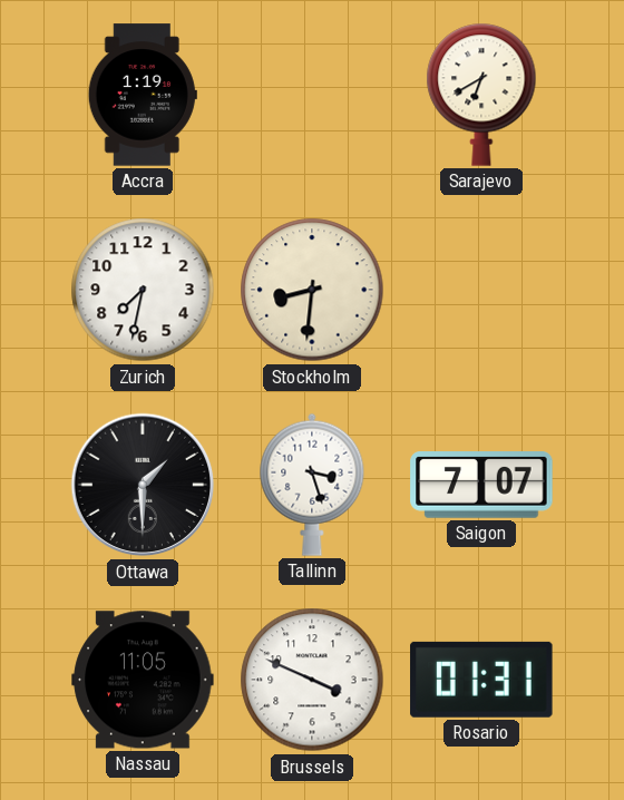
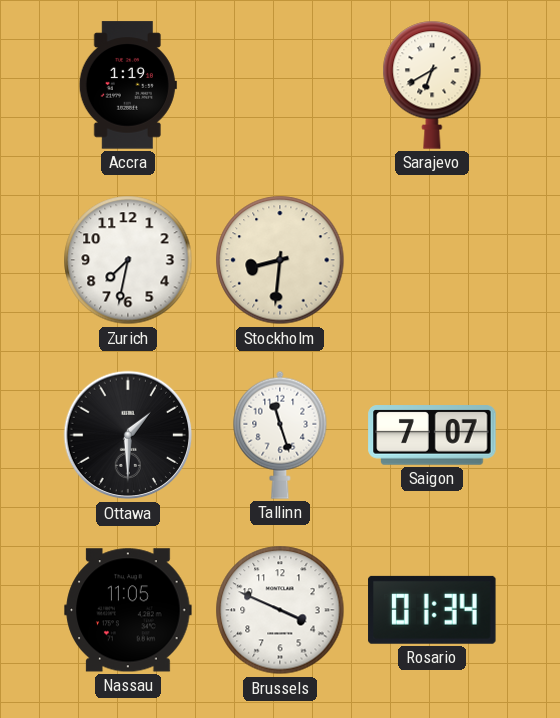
Tallinn: 3:27 -> 11:27 (280, 435)
Rosario: 01:31 -> 01:34 (432, 610)
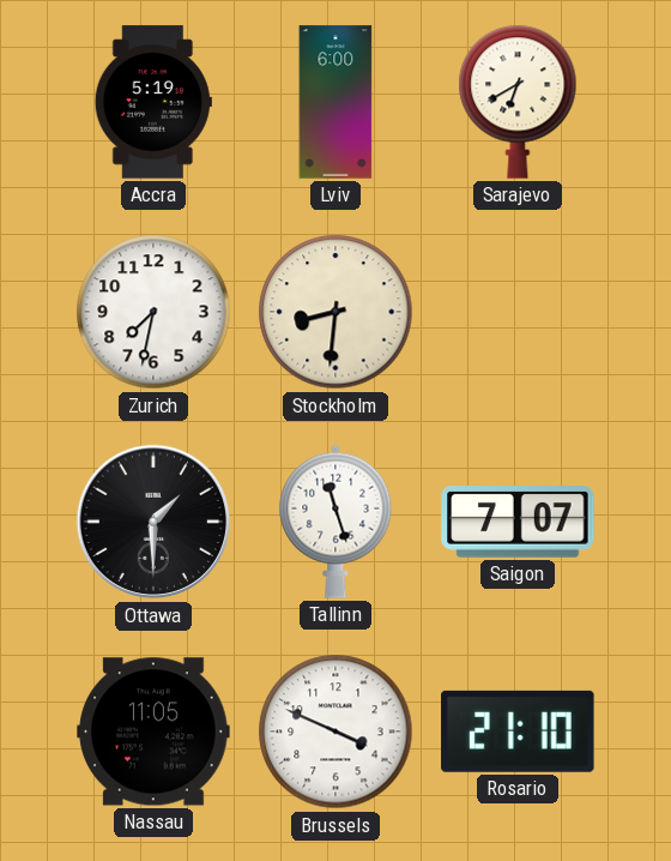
Accra: 1:19 -> 5:19 (153, 102)
Lviv: none -> 6:00 (335, 102)
Rosario: 01:34 -> 21:10 (518, 731)
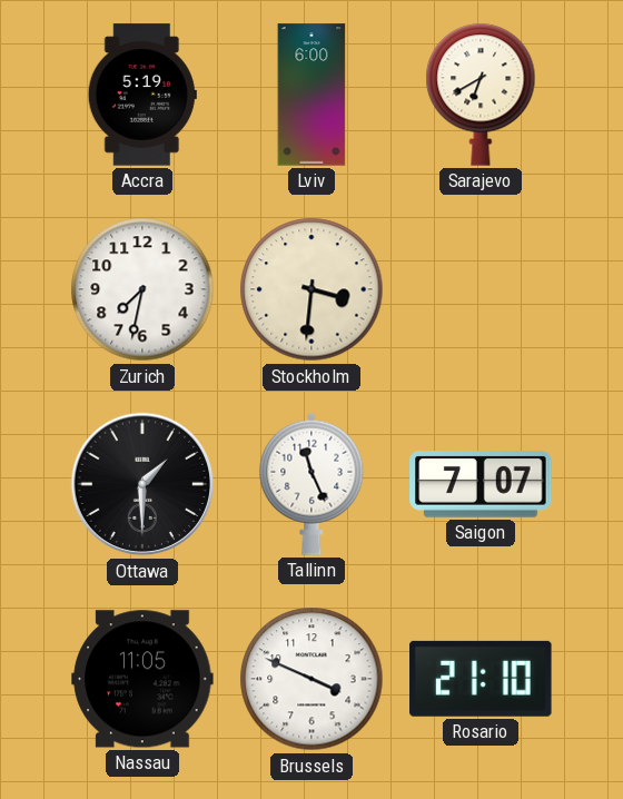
Stockholm: 8:31 -> 3:31 (311, 289)
Tallinn: 11:27 -> 11:26 (311, 484)
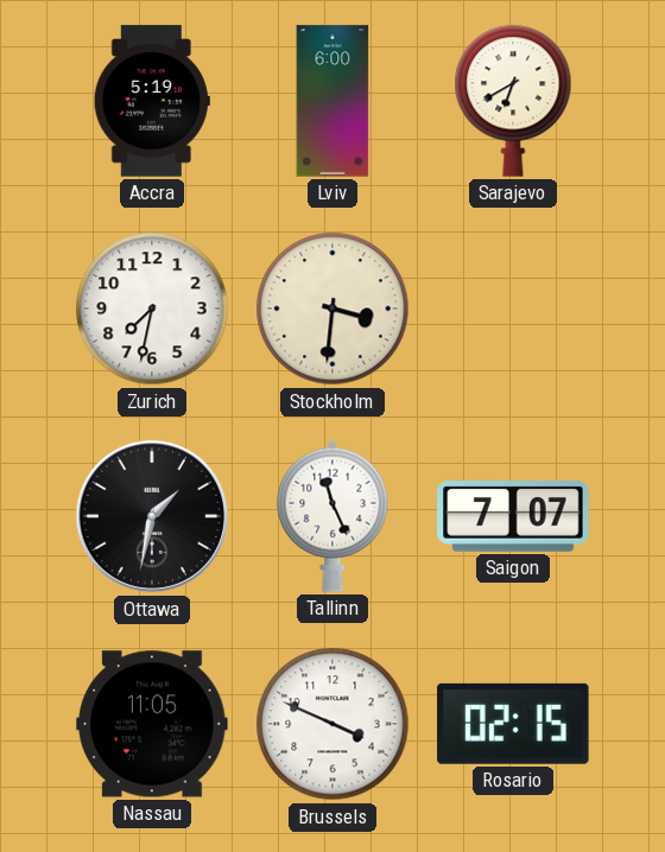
Ottawa: 1:30 -> 1:32 (152, 516)
Rosario: 21:10 -> 02:15 (513, 724)
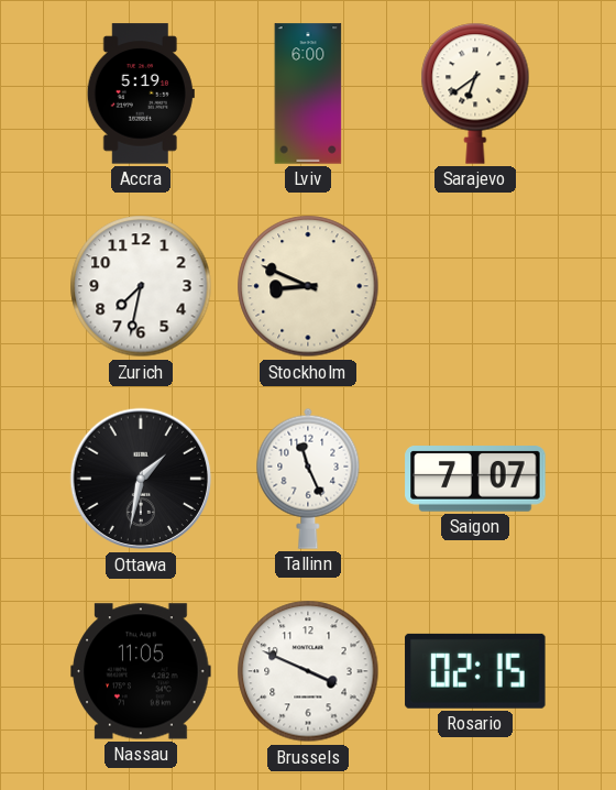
Sarajevo: 6:40 -> 6:39 (475, 94)
Stockholm: 3:31 -> 8:49 (308, 286)
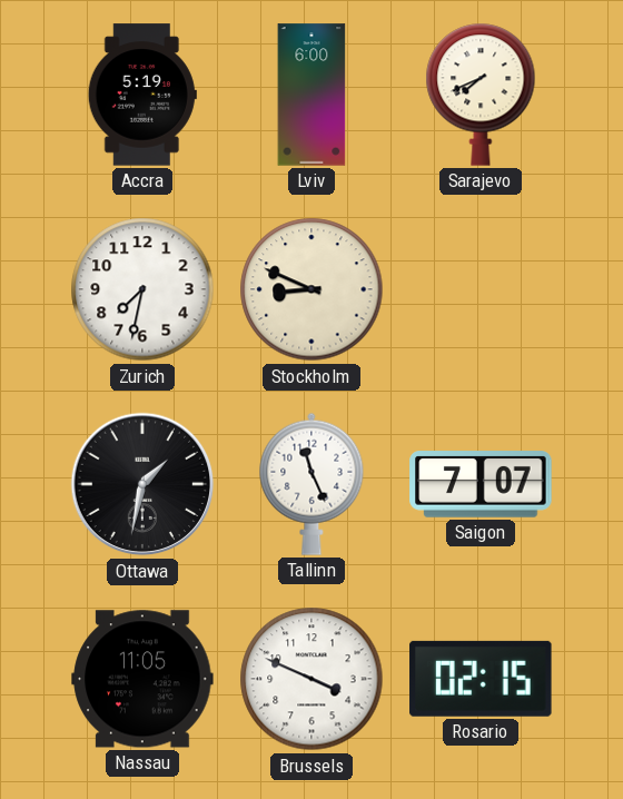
Sarajevo: 6:39 -> 7:41 (481, 95)
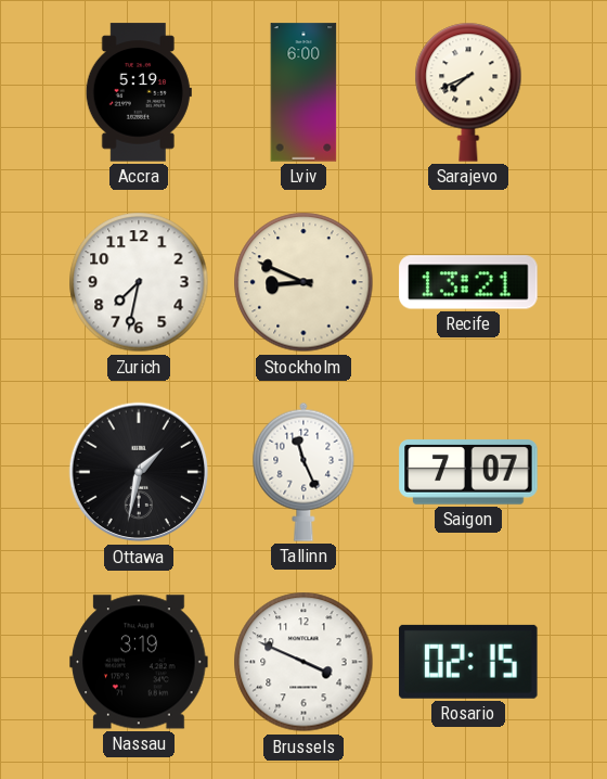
Recife: none -> 13:21 (468, 282)
Nassau: 11:05 -> 3:19 (139, 662)
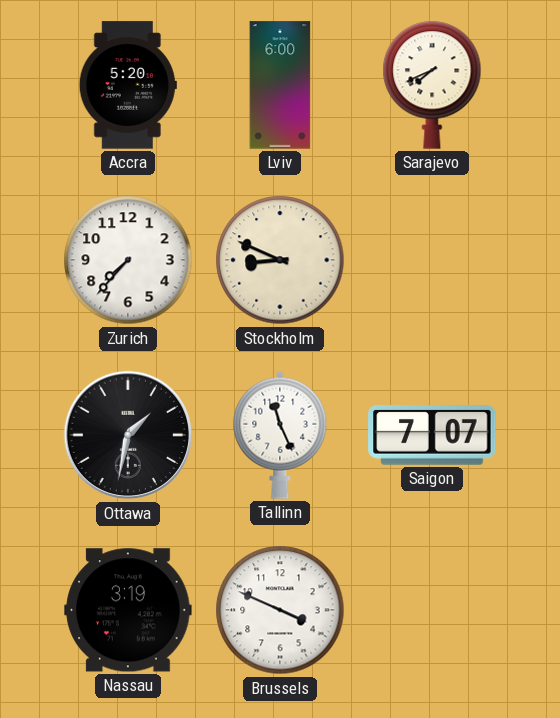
Accra: 5:19 -> 5:20 (128, 85)
Zurich: 7:32 -> 7:37 (128, 260)
Recife: 13:21 -> none (468, 282)
Rosario: 02:15 -> none (468, 662)
